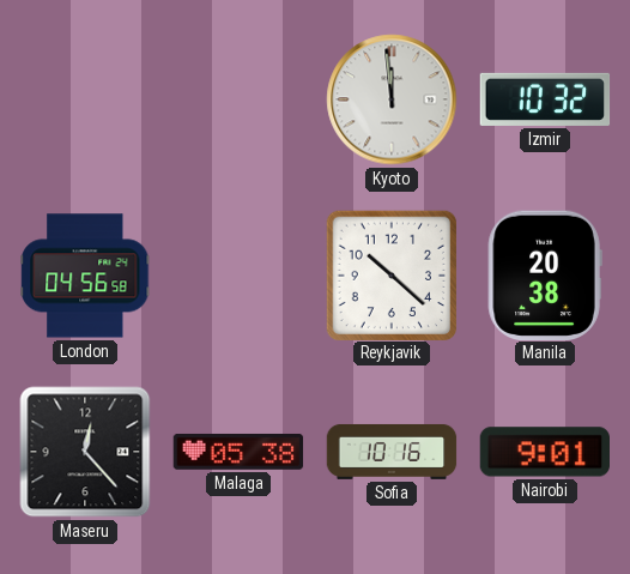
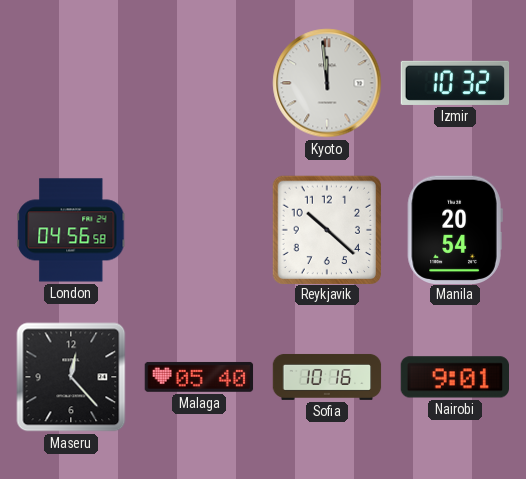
Manila: 20:38 -> 20:54 (455, 229)
Malaga: 05:38 -> 05:40 (199, 377)
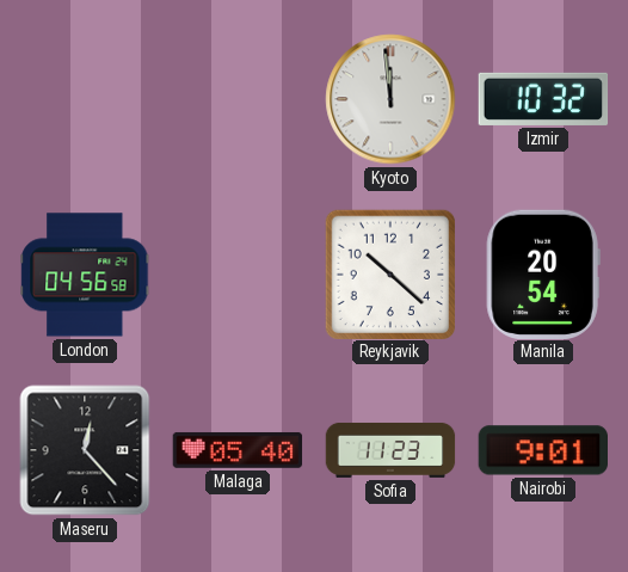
Sofia: 10:16 -> 11:23 (390, 450)
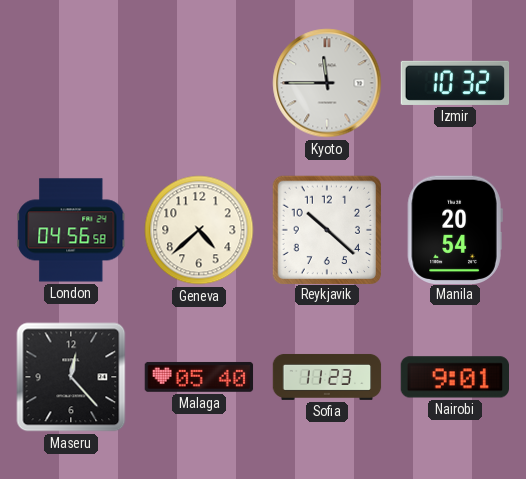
Kyoto: 11:59 -> 11:45 (327, 83)
Geneva: none -> 4:38 (199, 230)
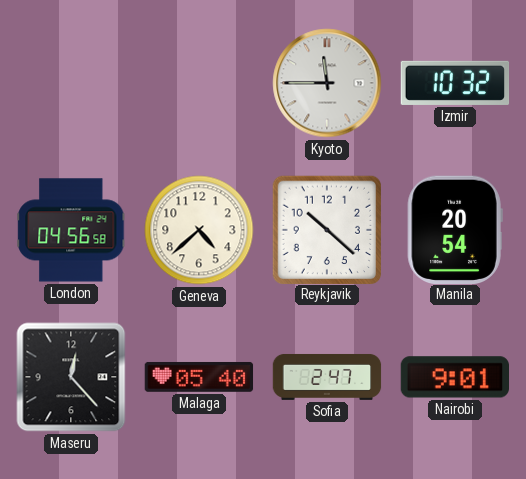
Sofia: 11:23 -> 2:47 (327, 377)
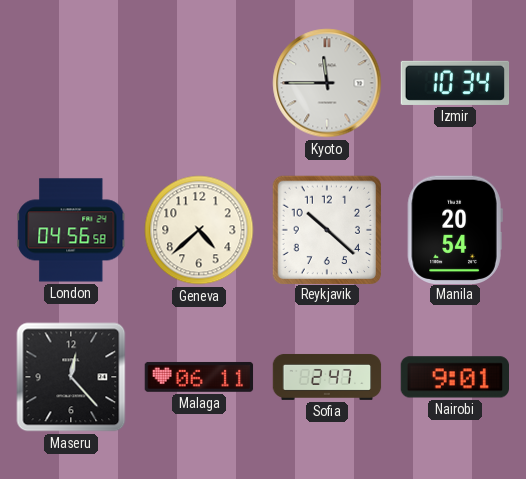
Izmir: 10:32 -> 10:34 (455, 83)
Malaga: 05:40 -> 06:11 (199, 377)
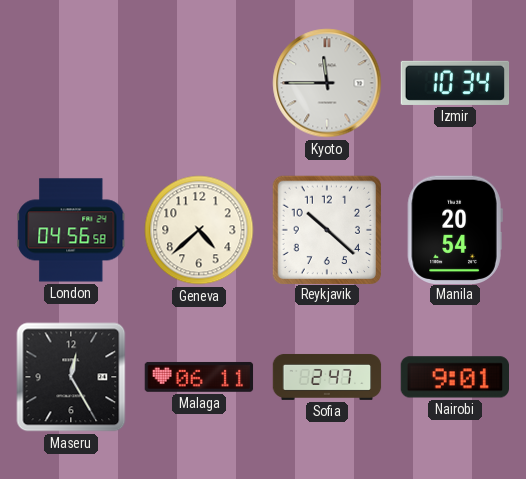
Maseru: 12:23 -> 12:25 (71, 377)
